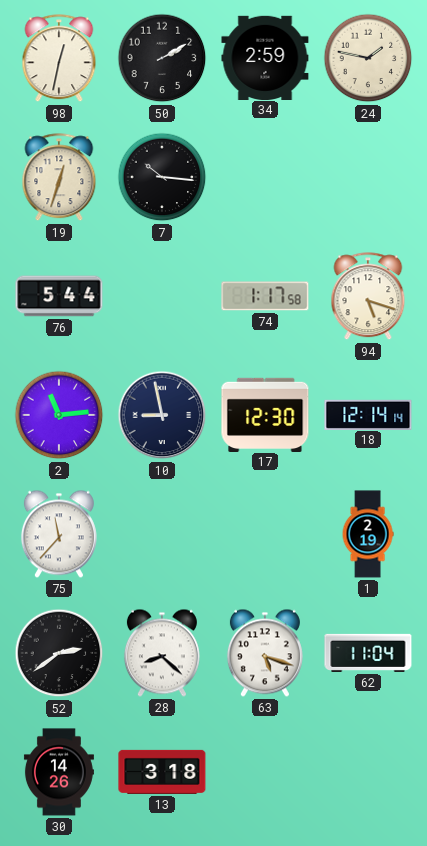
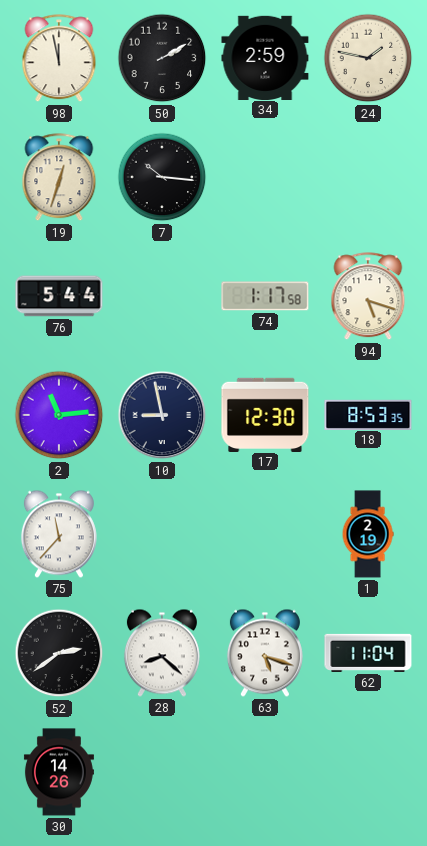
98: 12:32 -> 11:58 (59, 59)
18: 12:14 -> 8:53 (368, 414)
13: 3:18 -> none (162, 772)
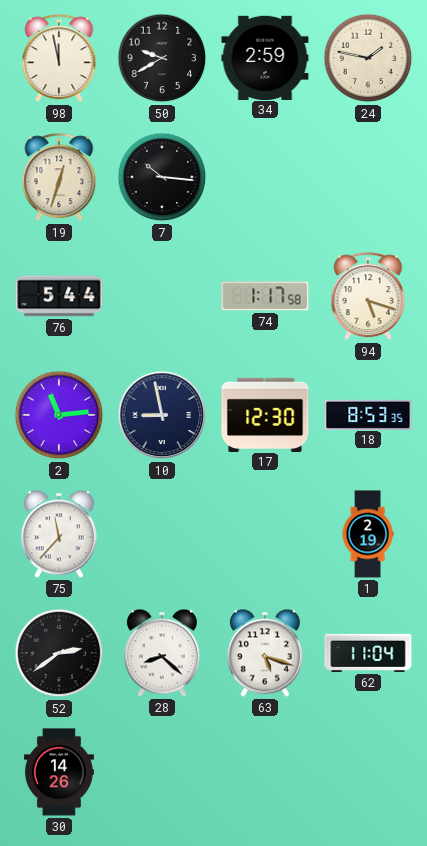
50: 2:10 -> 9:40 (162, 58)
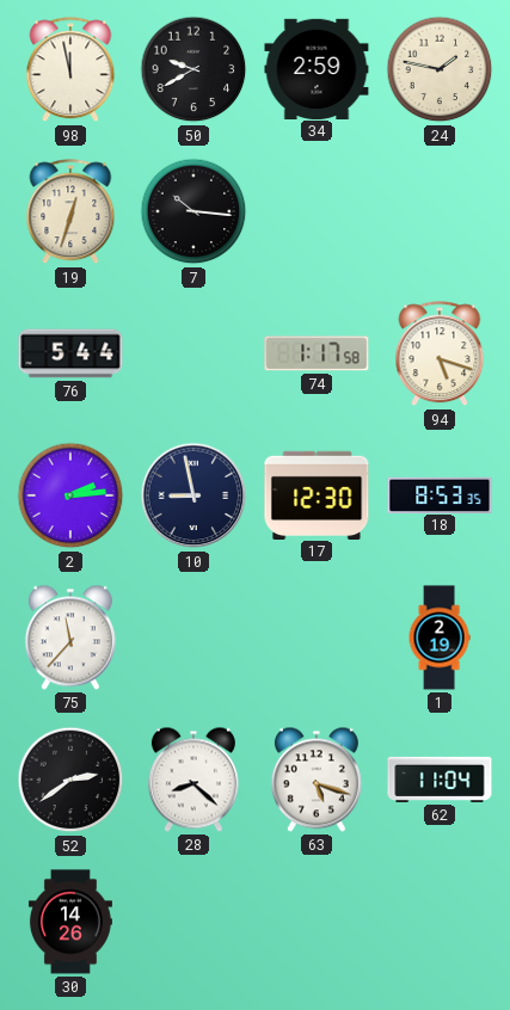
2: 11:14 -> 2:14 (70, 495)
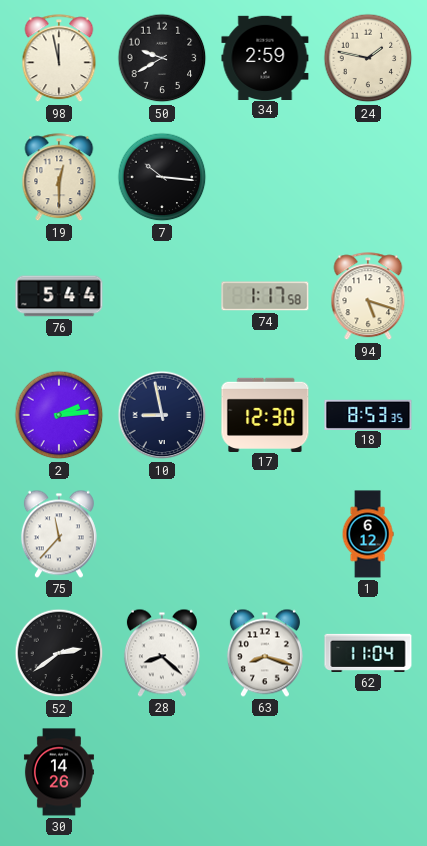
19: 12:33 -> 12:30 (59, 178)
1: 2:19 -> 6:12 (368, 534)
63: 5:18 -> 8:18 (265, 653)
